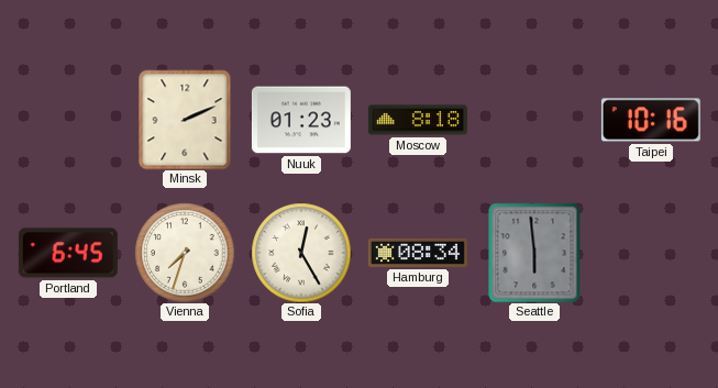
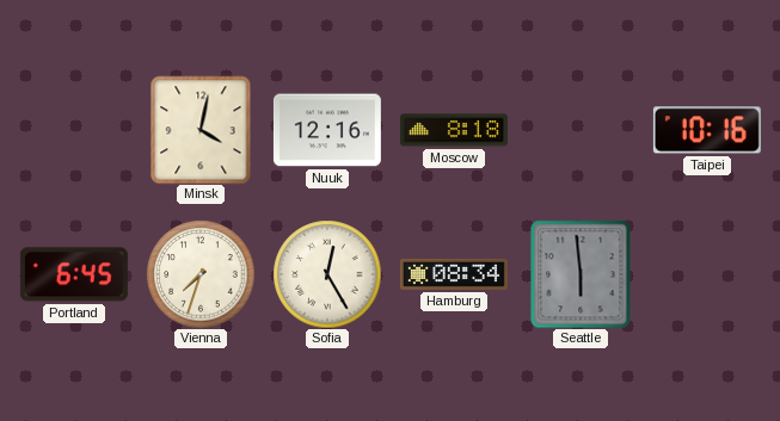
Minsk: 2:11 -> 4:02 (201, 130)
Nuuk: 01:23 -> 12:16 (327, 130)
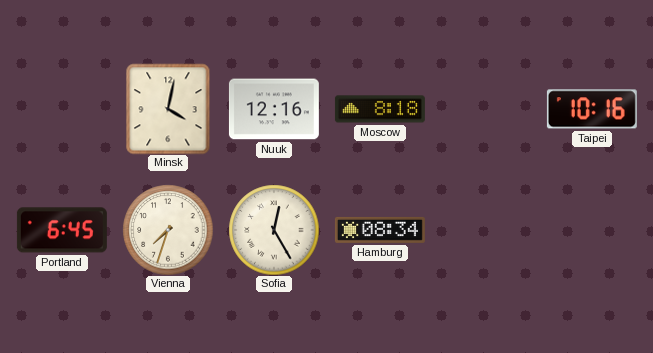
Seattle: 5:59 -> none (581, 274)
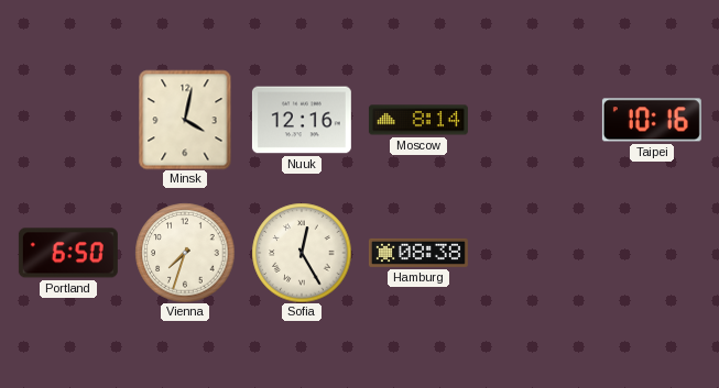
Moscow: 8:18 -> 8:14 (418, 120)
Portland: 6:45 -> 6:50 (68, 253)
Hamburg: 08:34 -> 08:38 (418, 253)
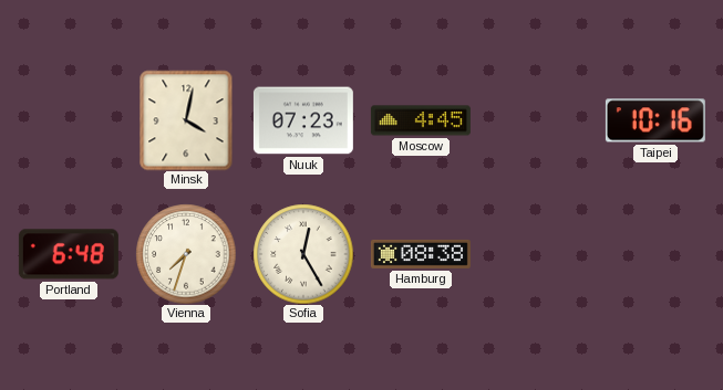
Nuuk: 12:16 -> 07:23 (303, 120)
Moscow: 8:14 -> 4:45 (421, 120)
Portland: 6:50 -> 6:48 (69, 254)
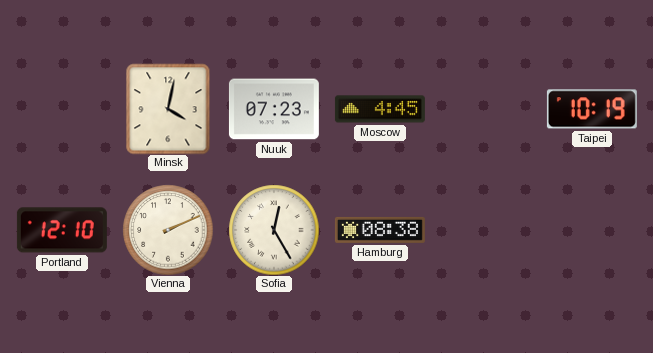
Taipei: 10:16 -> 10:19 (592, 109)
Portland: 6:48 -> 12:10 (62, 230)
Vienna: 7:33 -> 2:11 (168, 230)
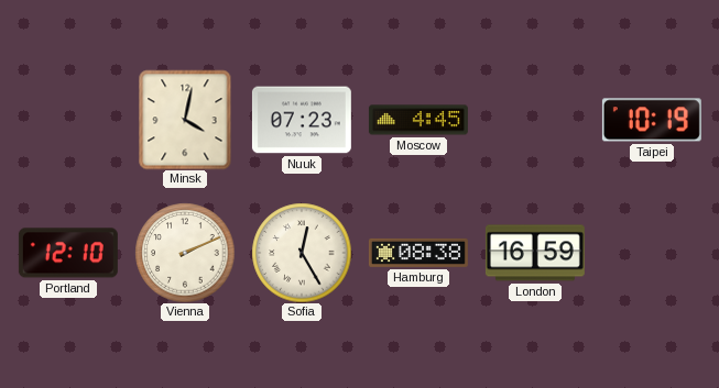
London: none -> 16:59 (535, 253)
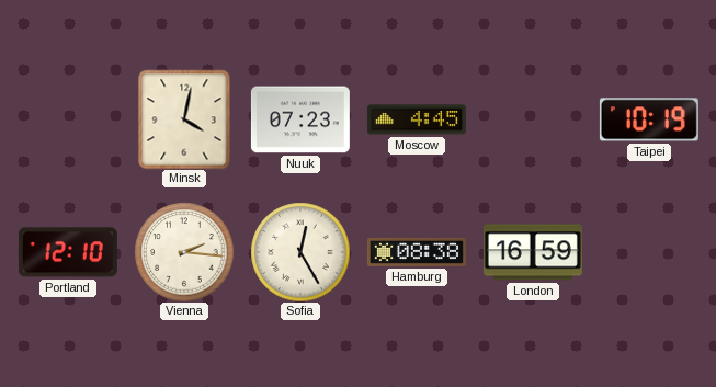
Vienna: 2:11 -> 2:16 (184, 252)
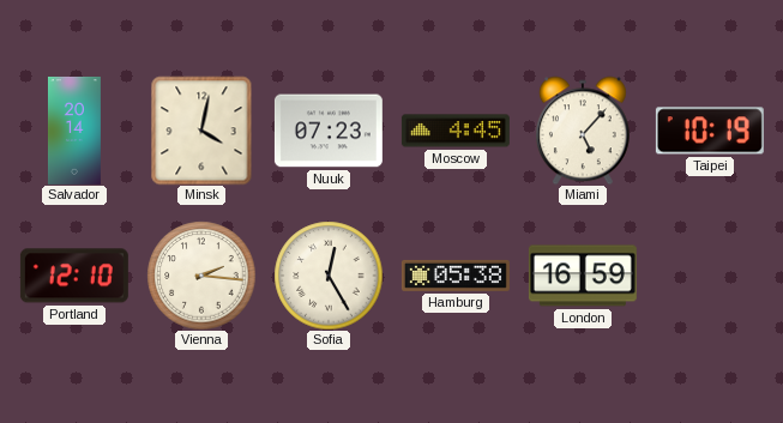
Salvador: none -> 20:14 (74, 131)
Miami: none -> 5:07 (583, 131)
Hamburg: 08:38 -> 05:38 (456, 276)
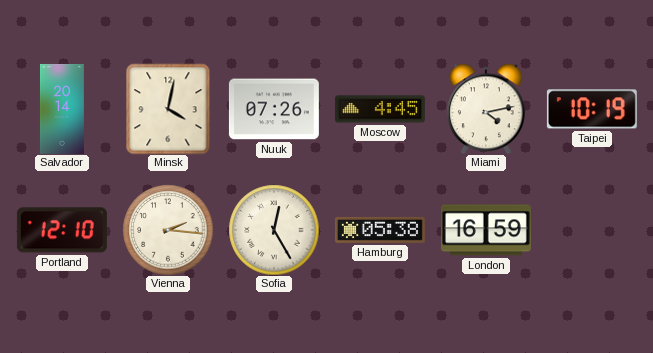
Nuuk: 07:23 -> 07:26 (274, 109)
Miami: 5:07 -> 4:13 (486, 109)
